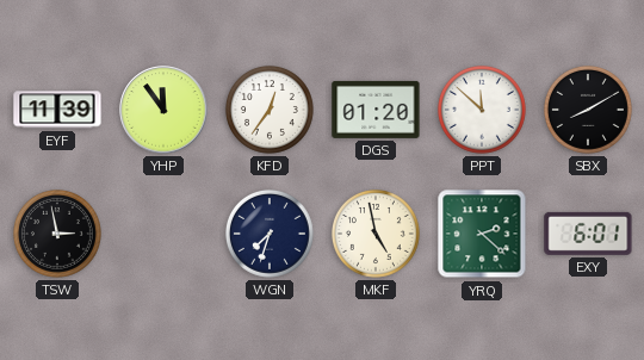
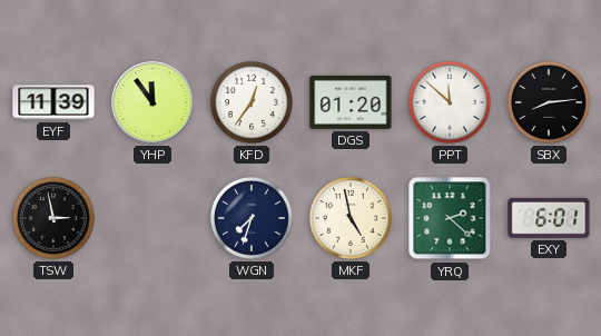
SBX: 8:10 -> 8:14 (549, 103)
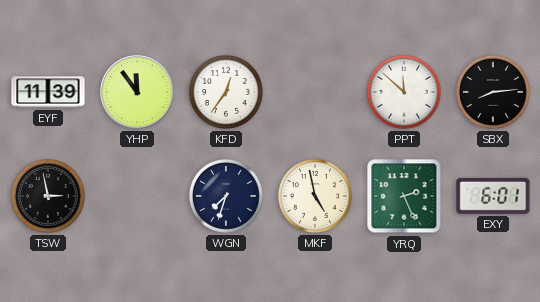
DGS: 01:20 -> none (351, 102)
YRQ: 2:22 -> 2:26 (404, 196)
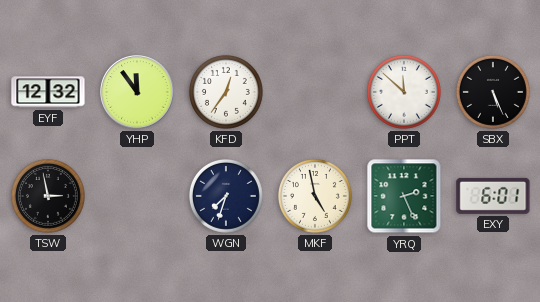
EYF: 11:39 -> 12:32 (48, 92)
SBX: 8:14 -> 5:26 (493, 93)
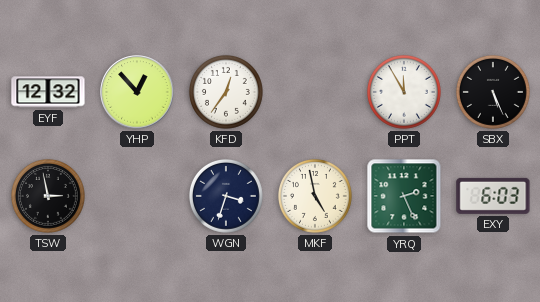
YHP: 11:54 -> 12:53 (137, 92)
PPT: 11:52 -> 11:55 (404, 93)
WGN: 7:33 -> 3:33 (226, 197)
EXY: 6:01 -> 6:03 (493, 196)
